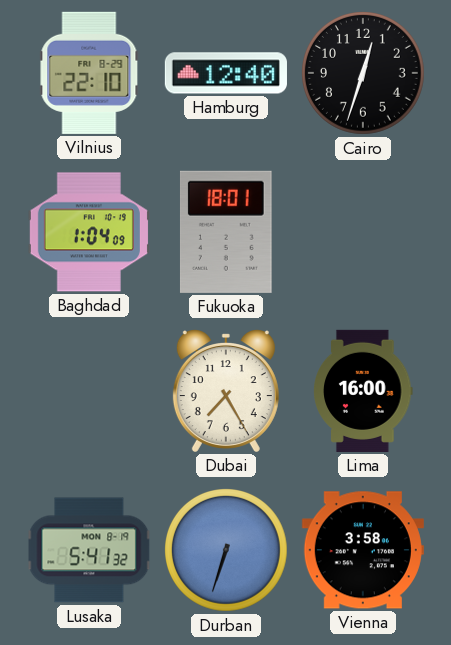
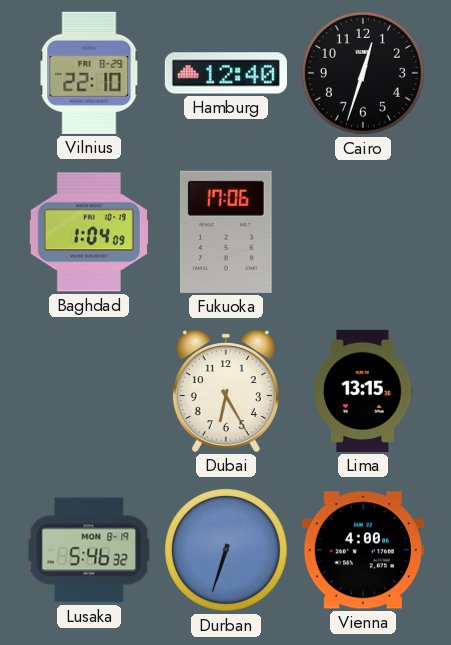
Fukuoka: 18:01 -> 17:06 (226, 232)
Dubai: 7:25 -> 6:25 (226, 391)
Lima: 16:00 -> 13:15 (363, 391)
Lusaka: 5:41 -> 5:46 (89, 550)
Vienna: 3:58 -> 4:00 (363, 550)
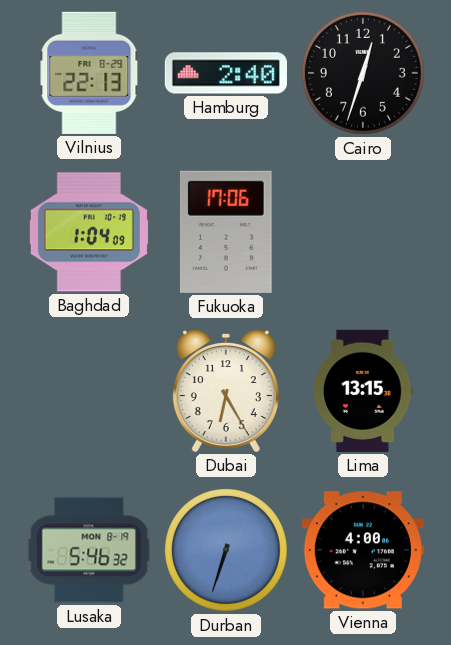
Vilnius: 22:10 -> 22:13 (89, 73)
Hamburg: 12:40 -> 2:40 (226, 73)
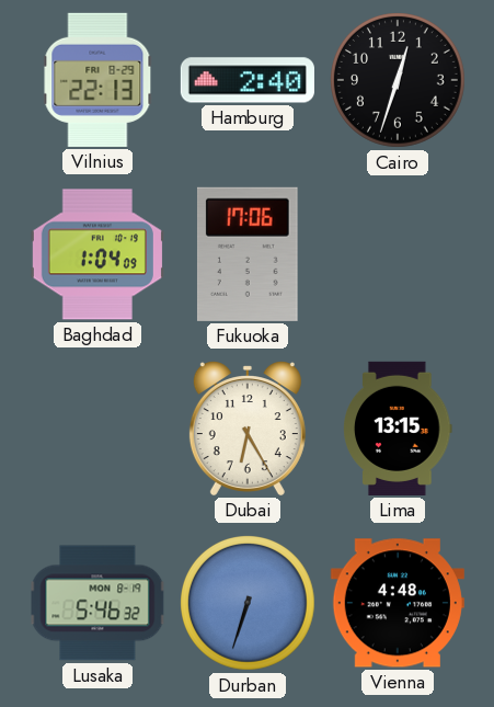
Vienna: 4:00 -> 4:48 (398, 603)
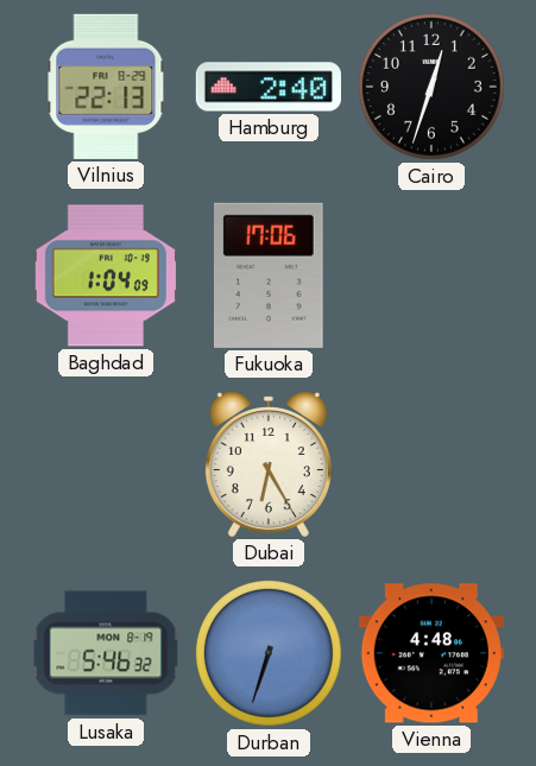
Lima: 13:15 -> none (398, 429)
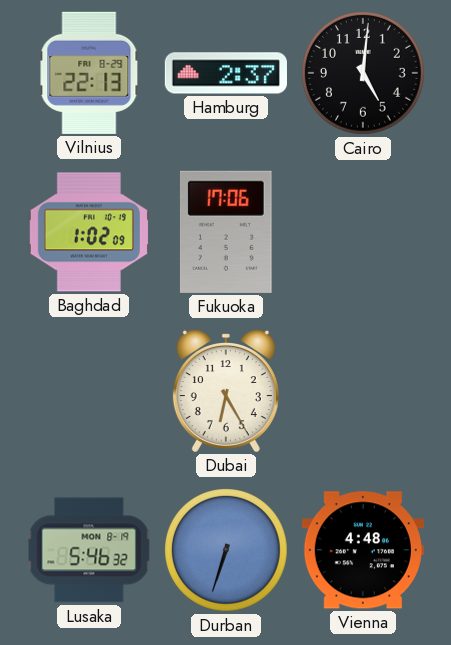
Hamburg: 2:40 -> 2:37 (226, 73)
Cairo: 12:33 -> 5:01 (364, 74)
Baghdad: 1:04 -> 1:02 (89, 232)
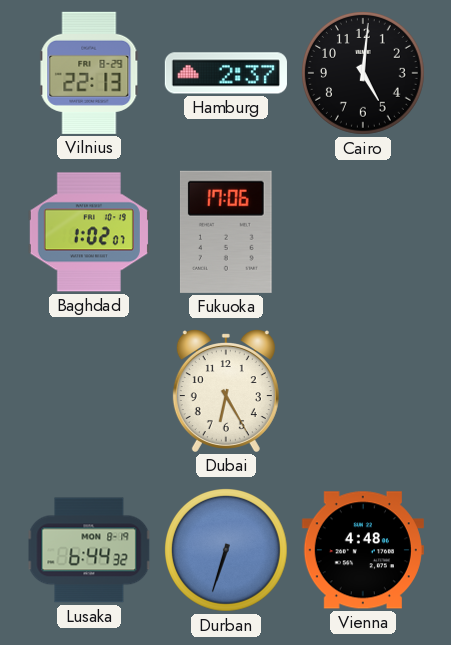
Baghdad: 1:02:09 -> 1:02:07 (89, 232)
Lusaka: 5:46 -> 6:44 (89, 550)
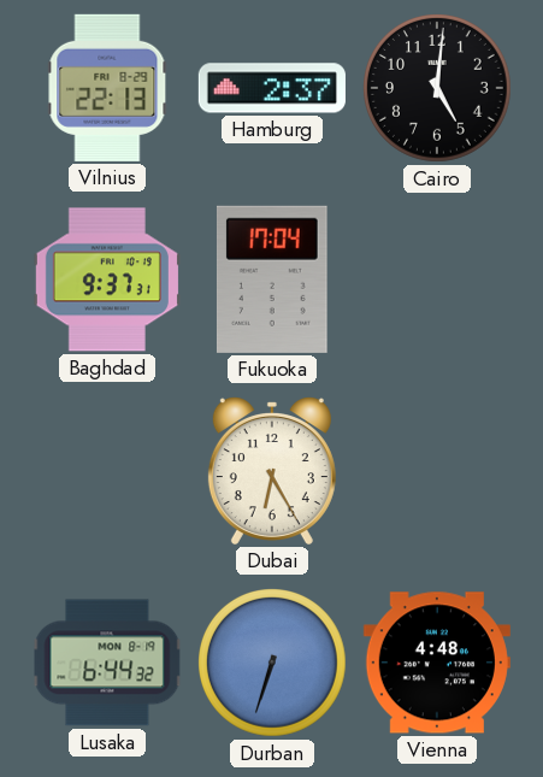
Baghdad: 1:02 -> 9:37 (107, 279)
Fukuoka: 17:06 -> 17:04 (272, 279)
